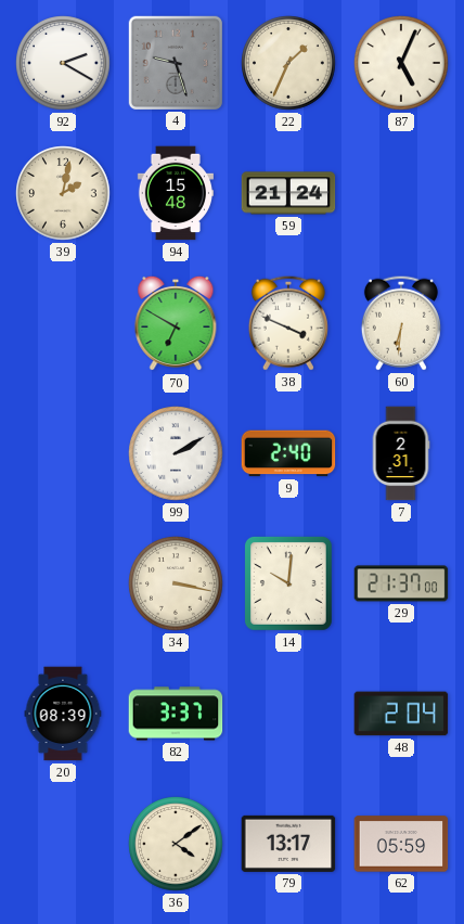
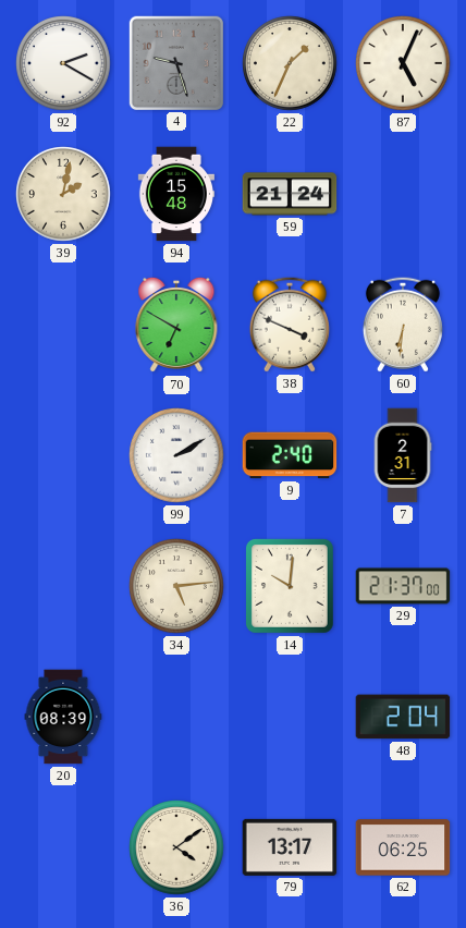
34: 3:17 -> 5:14 (176, 586)
82: 3:37 -> none (176, 714)
62: 05:59 -> 06:25 (403, 847)
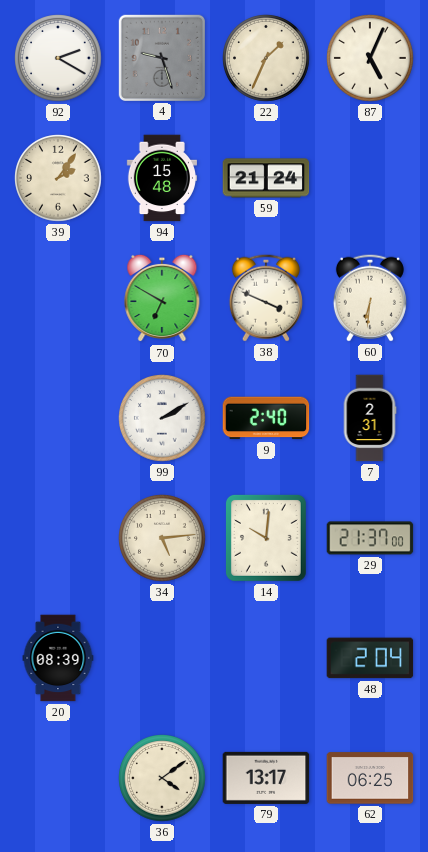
39: 2:02 -> 2:06 (58, 178)
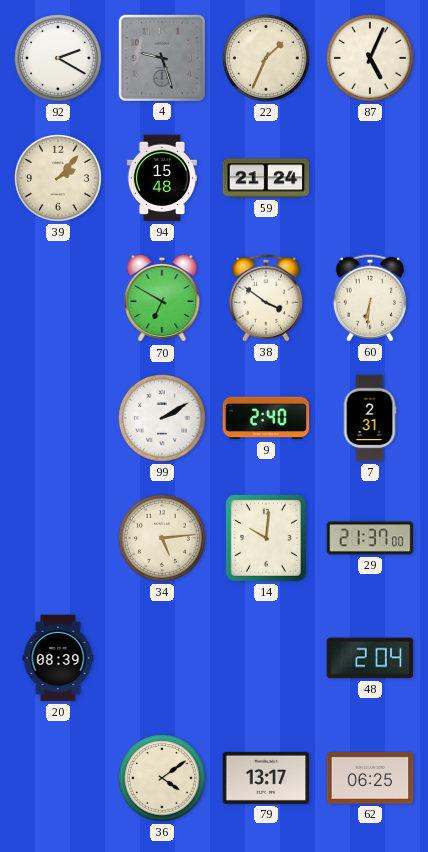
39: 2:06 -> 2:07 (58, 178)
38: 3:49 -> 3:51 (266, 298)
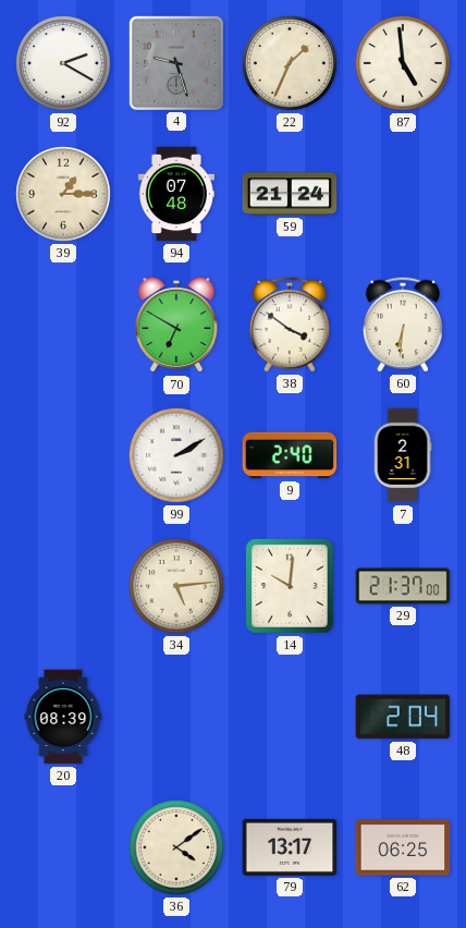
87: 5:04 -> 4:59 (403, 63)
39: 2:07 -> 1:15 (63, 194)
94: 15:48 -> 07:48 (176, 194)
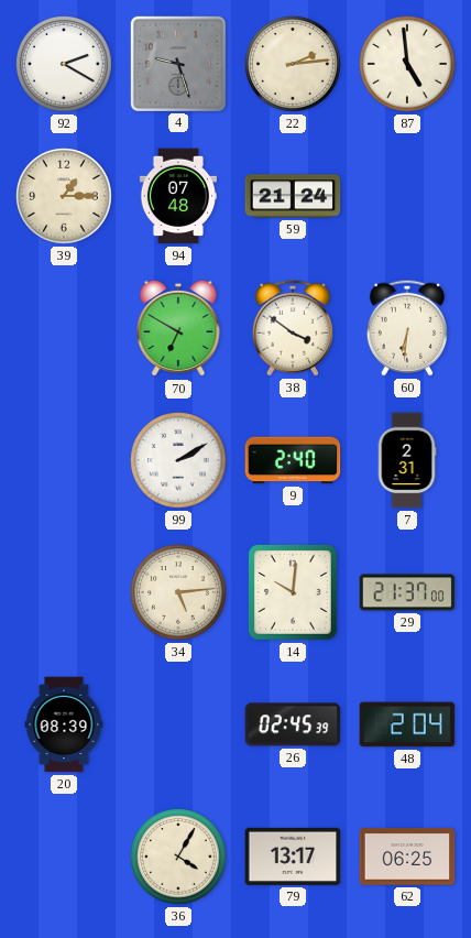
22: 1:34 -> 2:14 (293, 64)
26: none -> 02:45 (293, 724)
36: 4:09 -> 4:05 (178, 857)
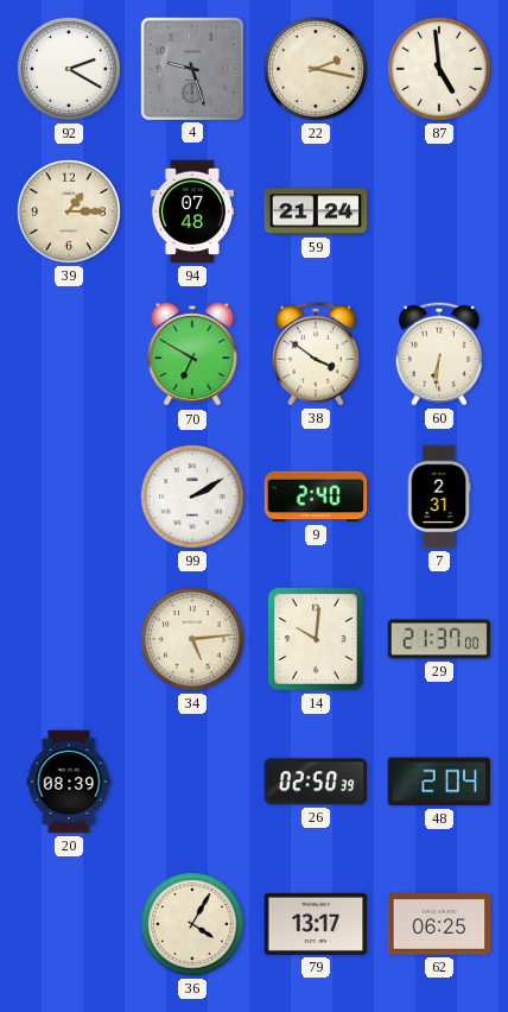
22: 2:14 -> 2:17 (316, 69)
26: 02:45 -> 02:50 (316, 782)
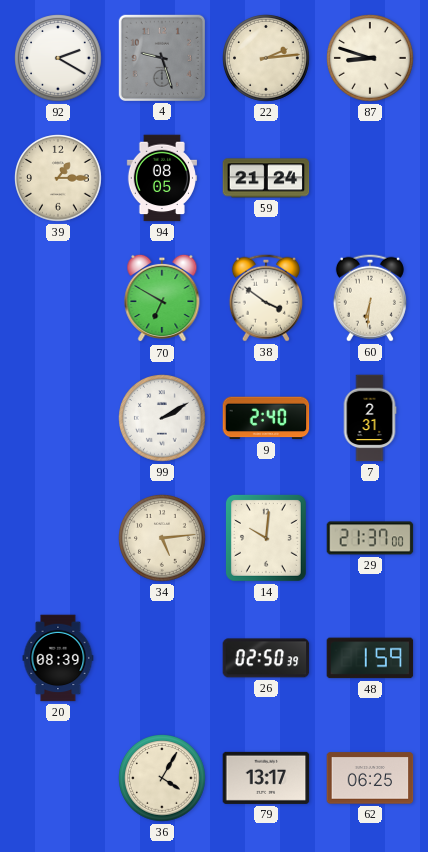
22: 2:17 -> 2:14 (266, 58)
87: 4:59 -> 8:48 (370, 58)
94: 07:48 -> 08:05 (162, 178)
48: 2:04 -> 1:59 (370, 658)
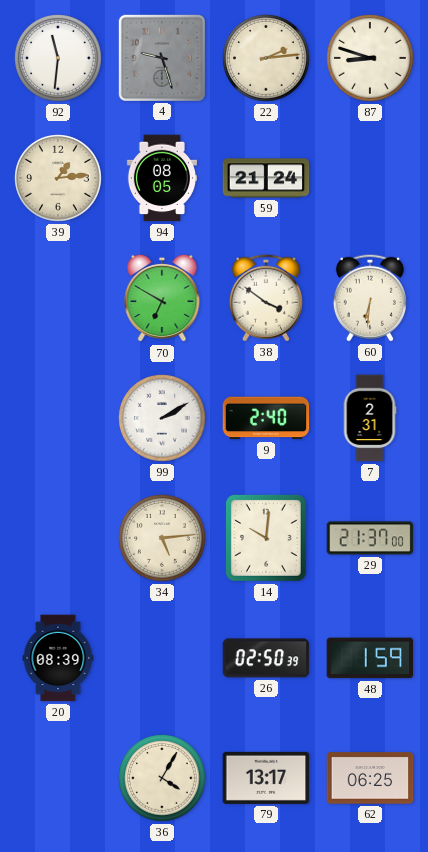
92: 2:20 -> 11:31 (58, 58)
39: 1:15 -> 1:14 (58, 178)
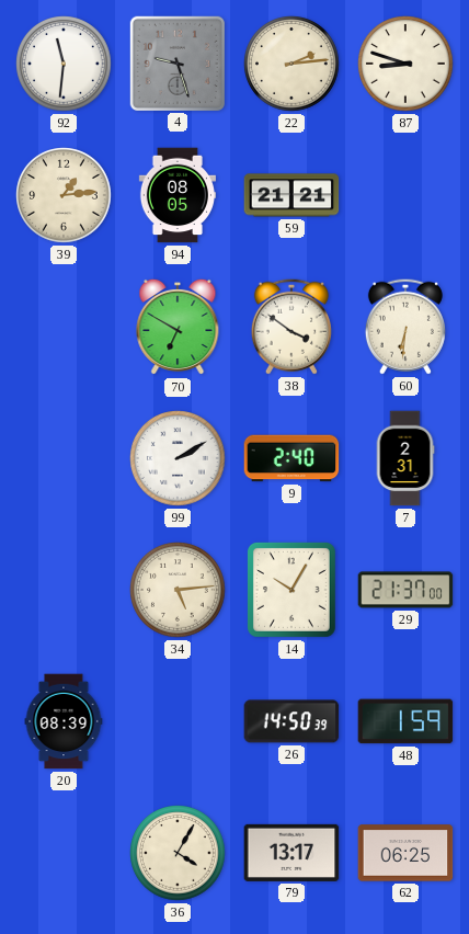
59: 21:24 -> 21:21 (291, 195)
14: 10:01 -> 10:05 (291, 590)
26: 02:50 -> 14:50 (291, 721)
